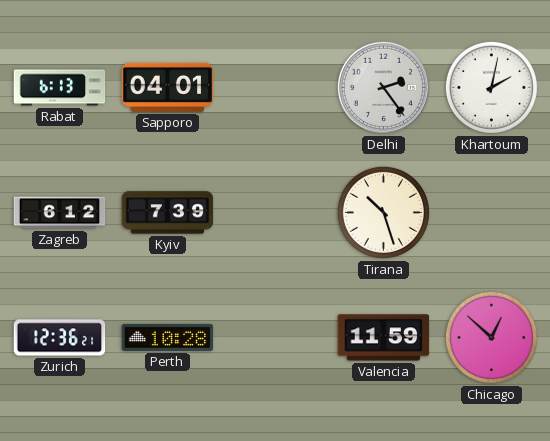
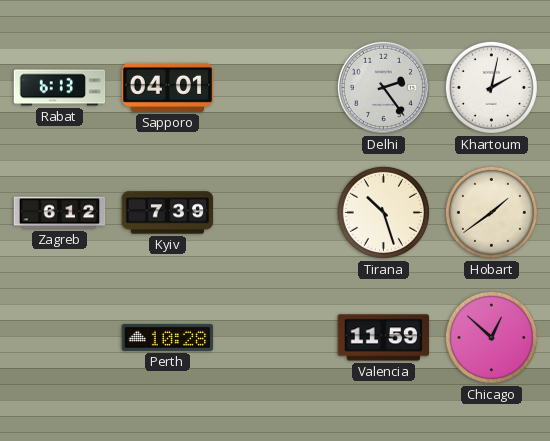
Hobart: none -> 1:39 (491, 212)
Zurich: 12:36 -> none (60, 338)
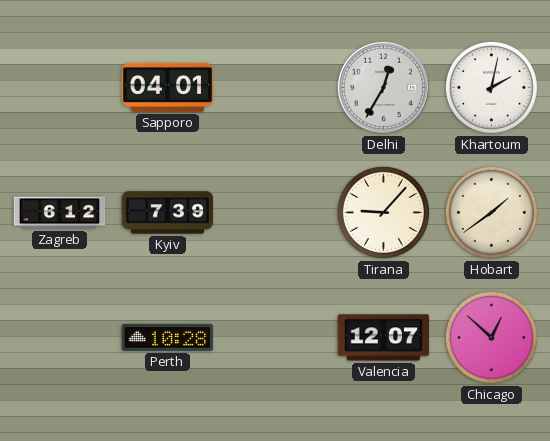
Rabat: 6:13 -> none (60, 88)
Delhi: 2:24 -> 12:35 (383, 87)
Tirana: 10:27 -> 9:07 (383, 212)
Valencia: 11:59 -> 12:07 (384, 338)
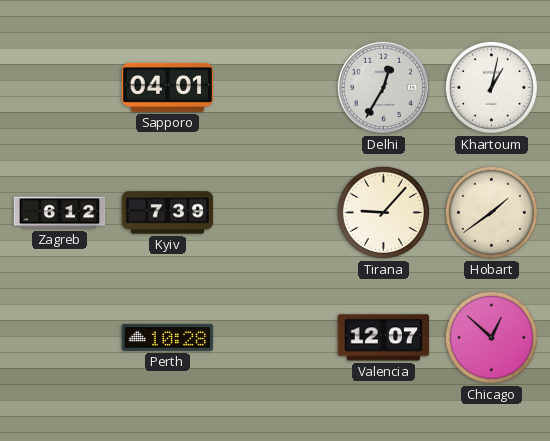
Khartoum: 2:02 -> 1:02 (491, 87)
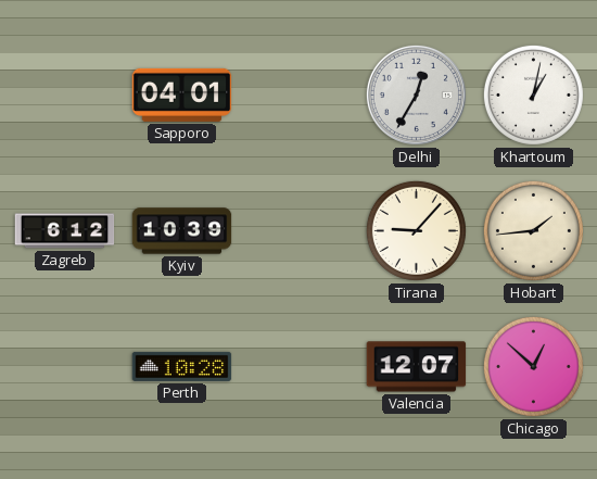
Kyiv: 7:39 -> 10:39 (182, 231)
Hobart: 1:39 -> 1:44 (533, 230)
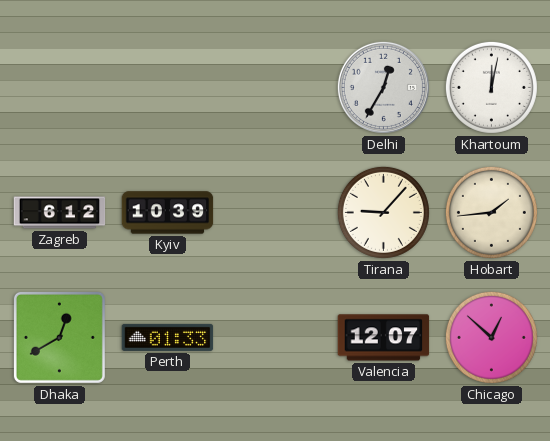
Sapporo: 04:01 -> none (182, 94)
Khartoum: 1:02 -> 12:02 (491, 87)
Dhaka: none -> 12:40 (59, 337)
Perth: 10:28 -> 01:33 (168, 337)
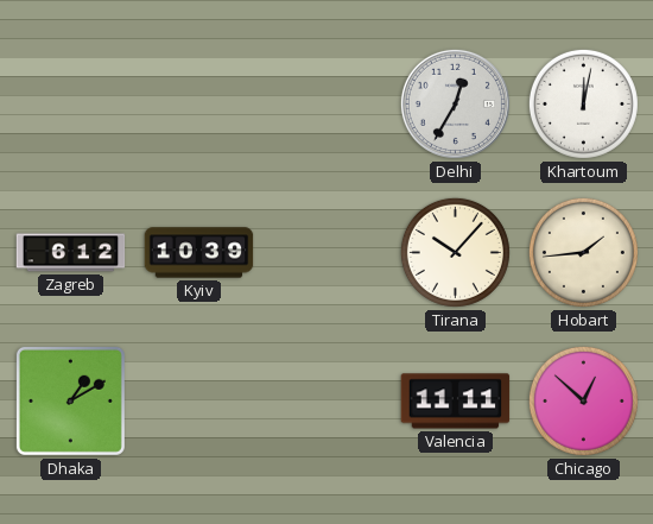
Tirana: 9:07 -> 10:07 (455, 252)
Dhaka: 12:40 -> 1:10 (70, 400)
Perth: 01:33 -> none (168, 337)
Valencia: 12:07 -> 11:11 (456, 402)
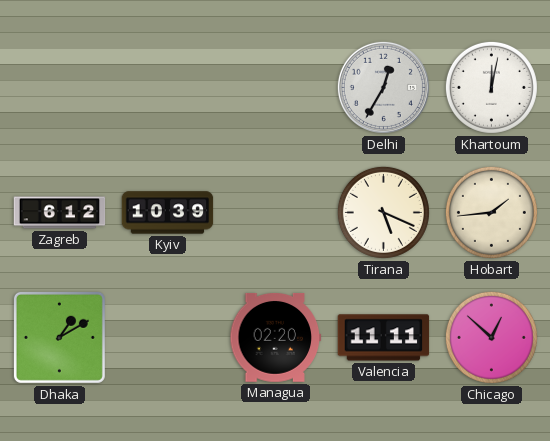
Tirana: 10:07 -> 5:19 (383, 212)
Managua: none -> 02:20 (276, 338)
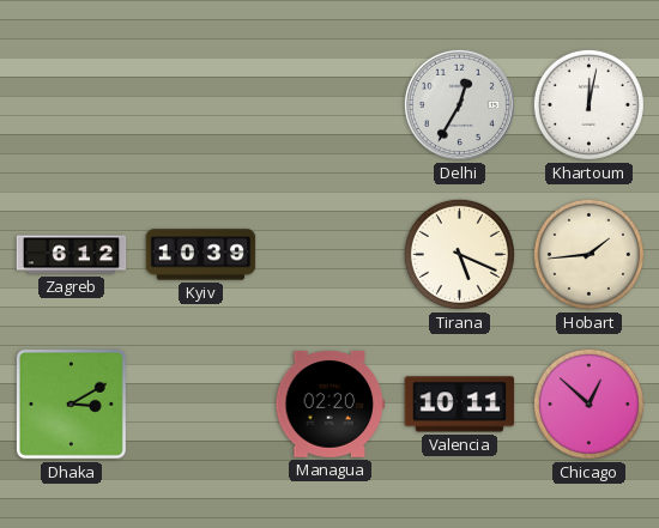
Dhaka: 1:10 -> 3:10 (71, 403)
Valencia: 11:11 -> 10:11 (460, 405)
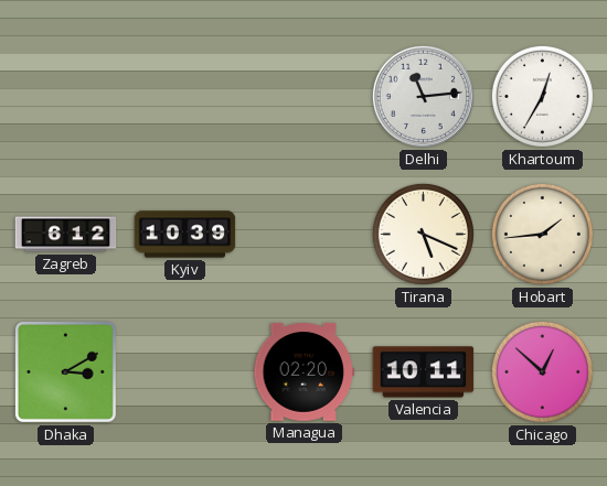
Delhi: 12:35 -> 11:14 (423, 96)
Khartoum: 12:02 -> 12:35 (542, 96)
